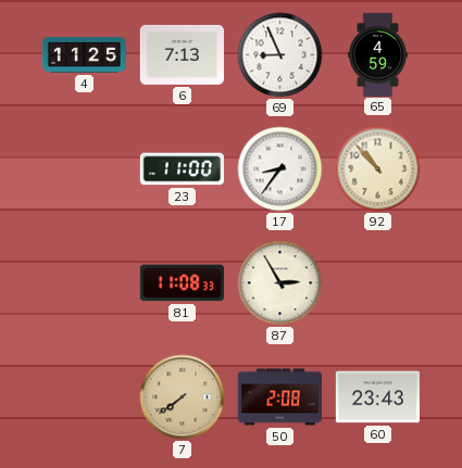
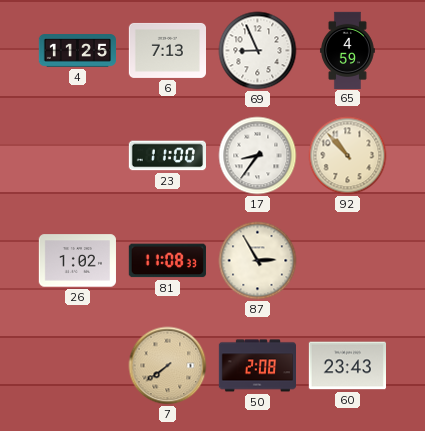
26: none -> 1:02 (77, 261)
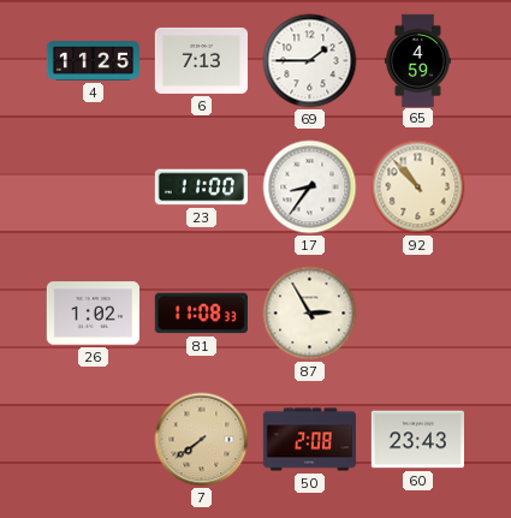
69: 8:56 -> 1:45 (310, 61)
